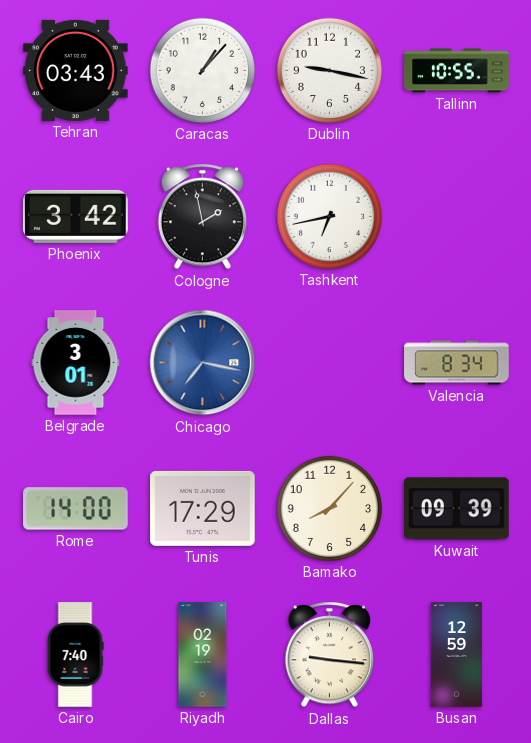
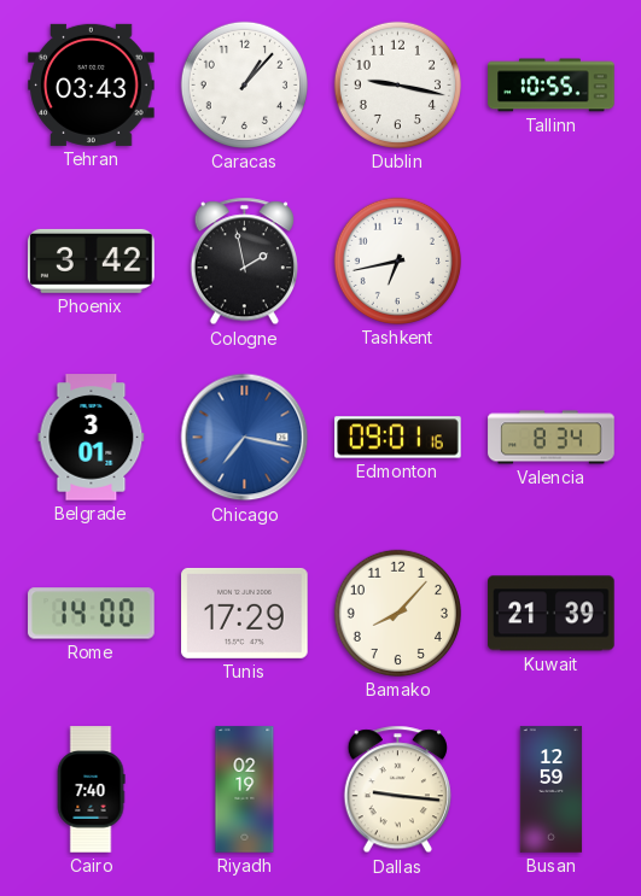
Edmonton: none -> 09:01 (398, 438)
Kuwait: 09:39 -> 21:39 (552, 614)
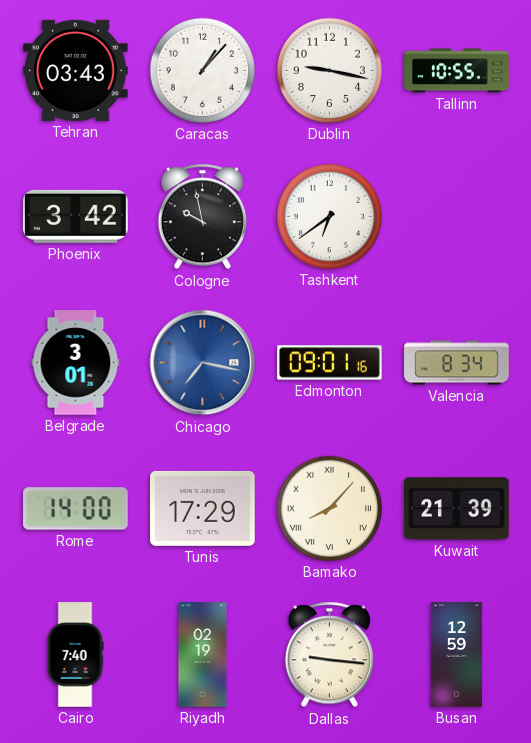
Cologne: 1:58 -> 9:58 (202, 217)
Tashkent: 6:43 -> 6:39 (329, 216)
Bamako numerals: Arabic -> Roman (329, 508)
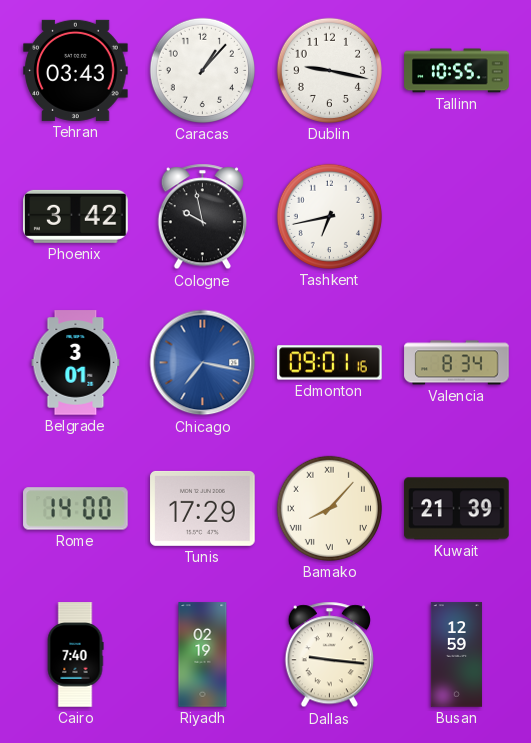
Tashkent: 6:39 -> 6:43 (329, 216)
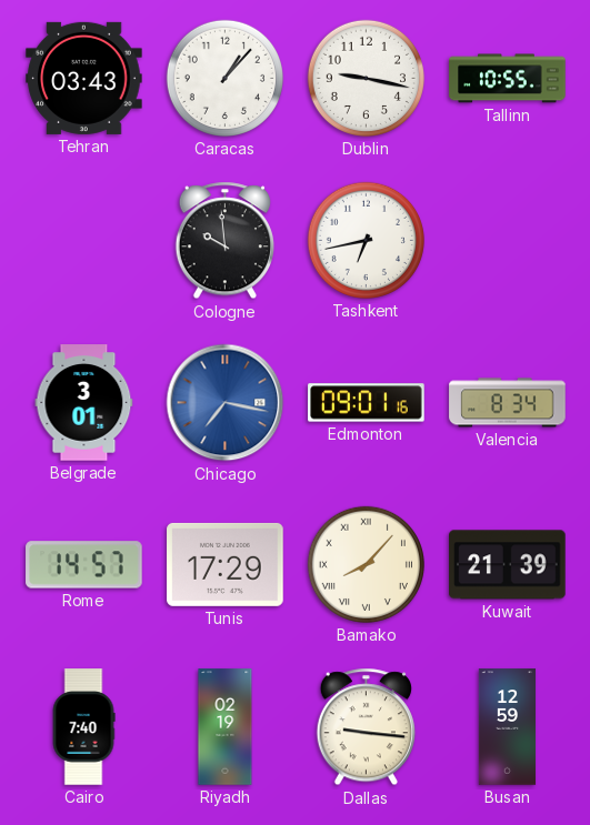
Phoenix: 3:42 -> none (76, 216)
Cologne: 9:58 -> 9:59 (224, 241)
Rome: 14:00 -> 14:57 (84, 565)
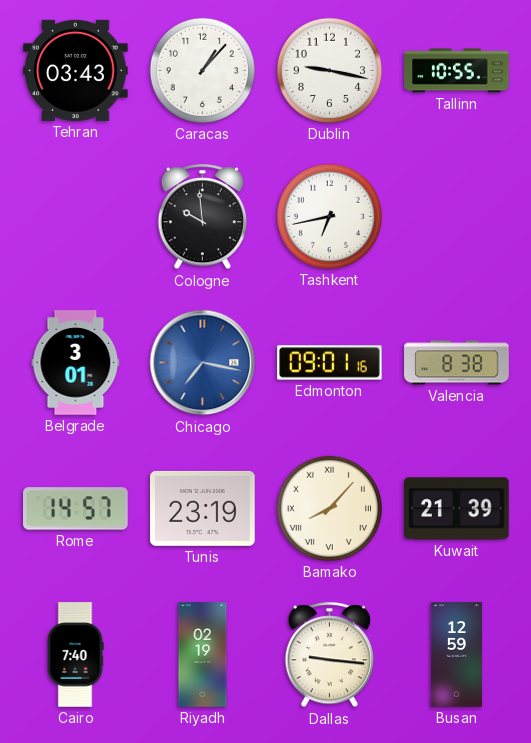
Valencia: 8:34 -> 8:38 (457, 363)
Tunis: 17:29 -> 23:19 (203, 508)
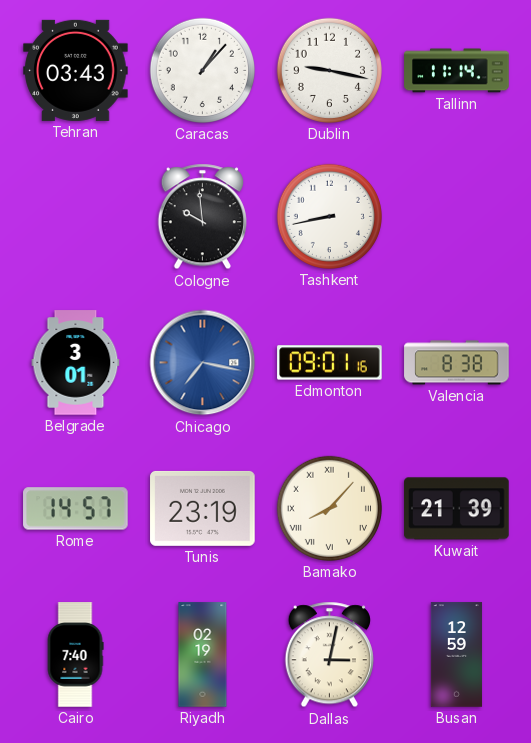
Tallinn: 10:55 -> 11:14 (457, 71)
Tashkent: 6:43 -> 8:43 (329, 216)
Dallas: 9:16 -> 3:02 (329, 655)
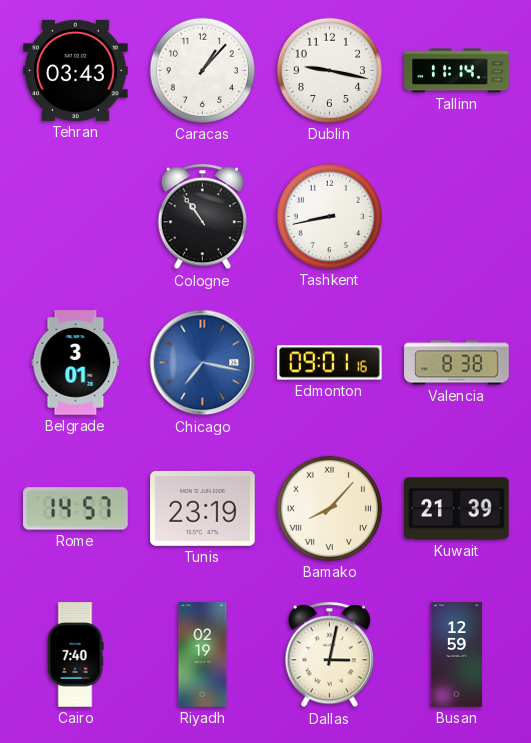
Cologne: 9:59 -> 10:54 (202, 217)
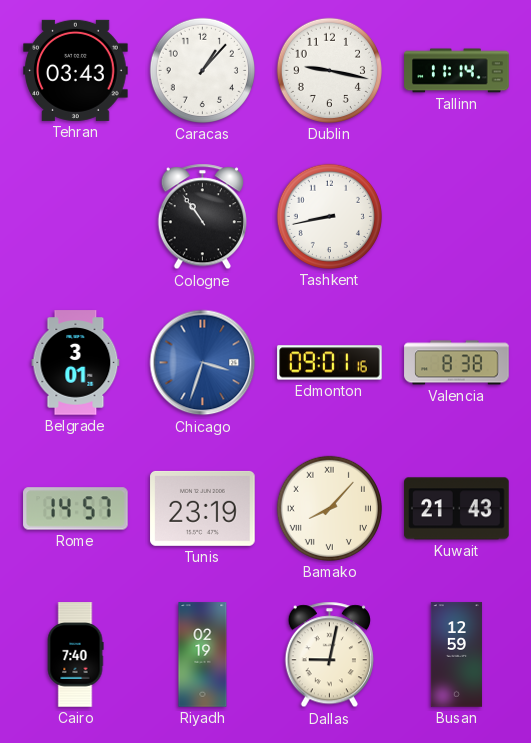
Chicago: 7:17 -> 3:33 (203, 363)
Kuwait: 21:39 -> 21:43 (457, 509)
Dallas: 3:02 -> 9:02 (329, 655)
